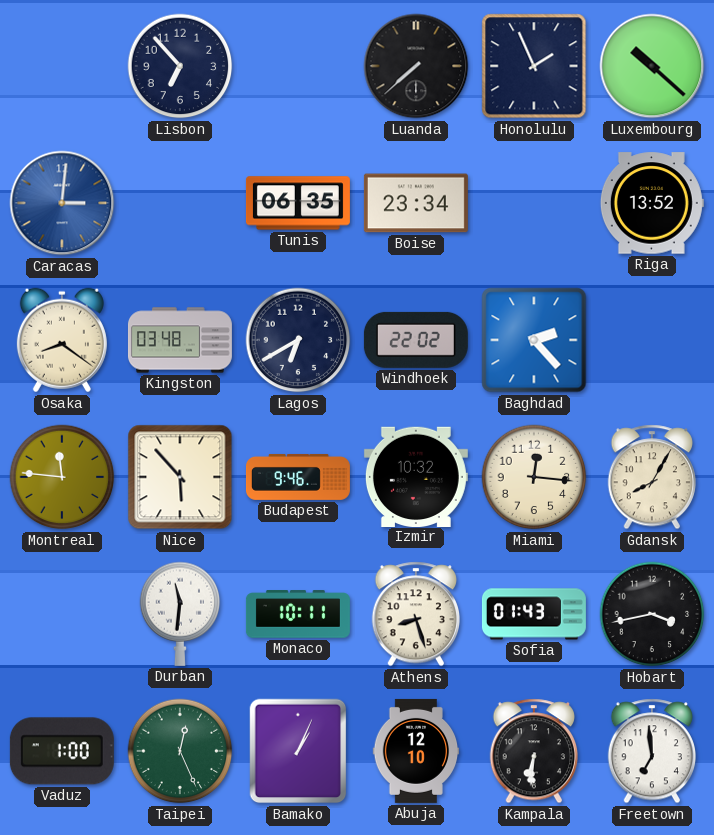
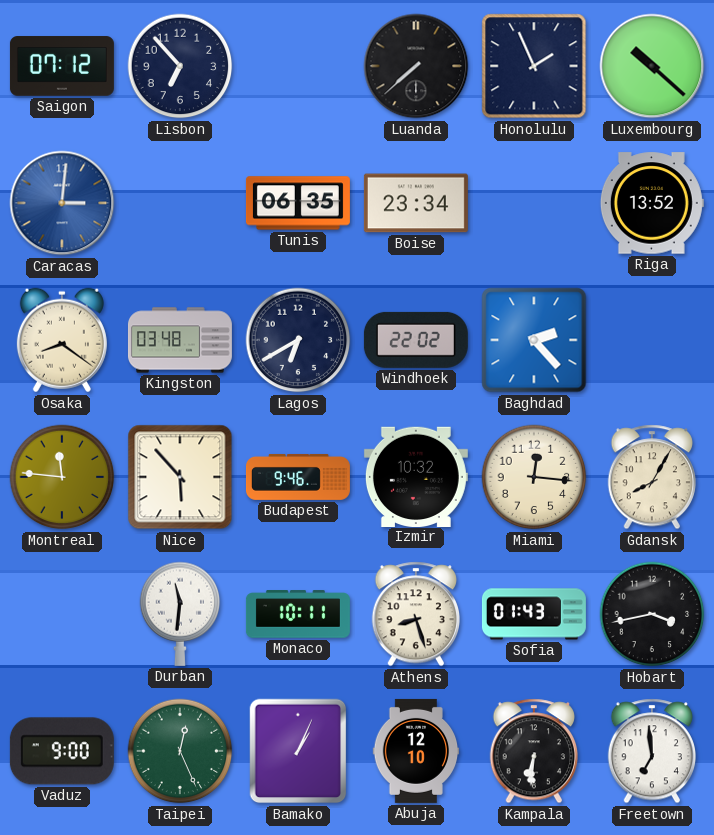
Saigon: none -> 07:12 (62, 66)
Vaduz: 1:00 -> 9:00 (62, 751)
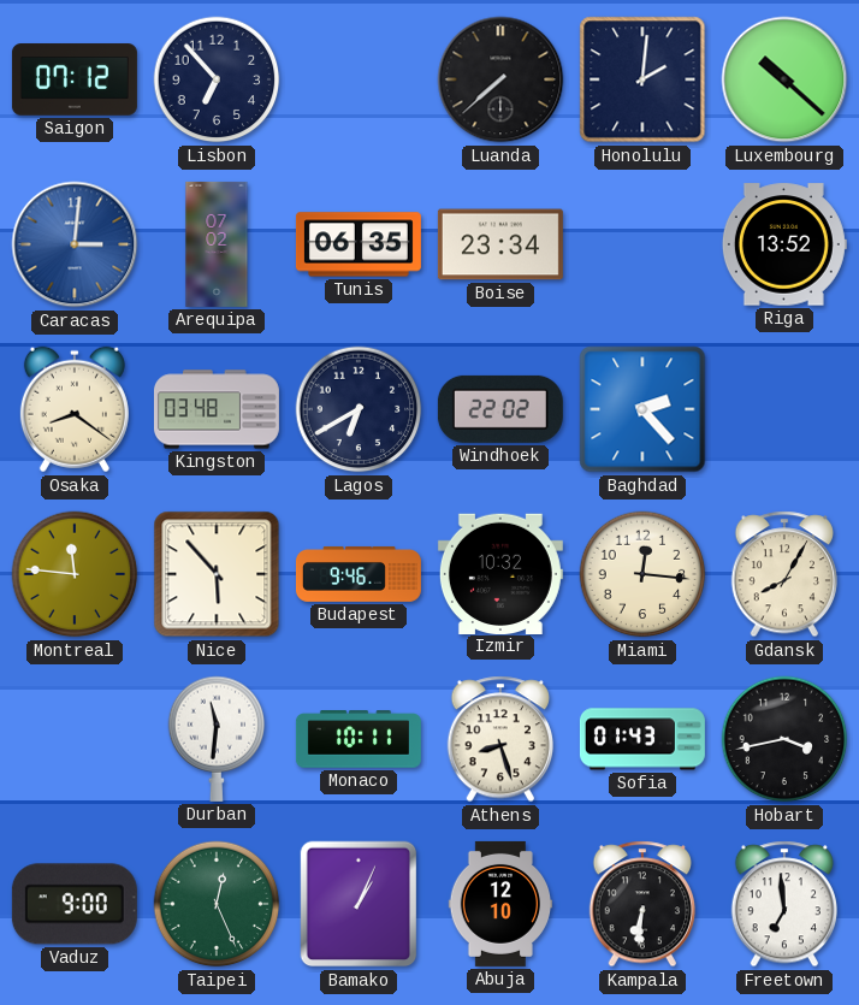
Honolulu: 1:56 -> 2:01 (642, 79)
Arequipa: none -> 07:02 (217, 244)
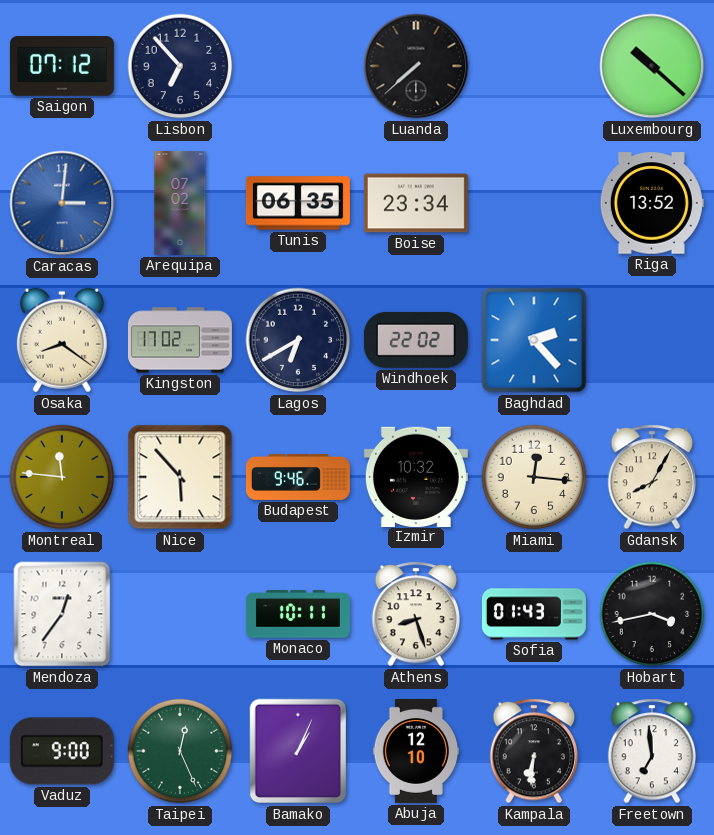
Honolulu: 2:01 -> none (642, 79)
Kingston: 03:48 -> 17:02 (180, 340)
Mendoza: none -> 12:36 (62, 614)
Durban: 11:31 -> none (217, 739)
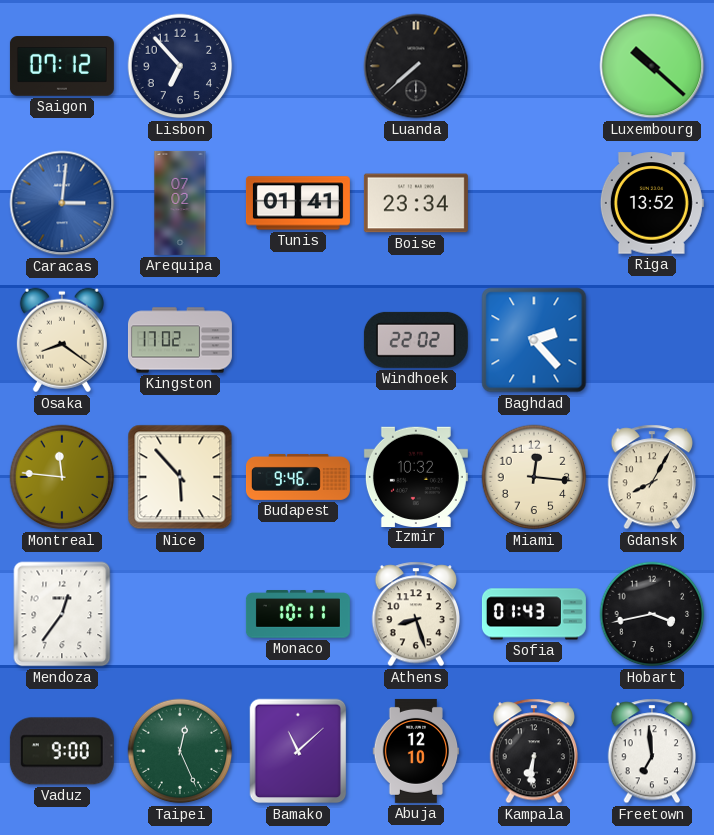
Tunis: 06:35 -> 01:41 (298, 203)
Lagos: 6:40 -> none (298, 340)
Bamako: 1:04 -> 11:08 (298, 751)
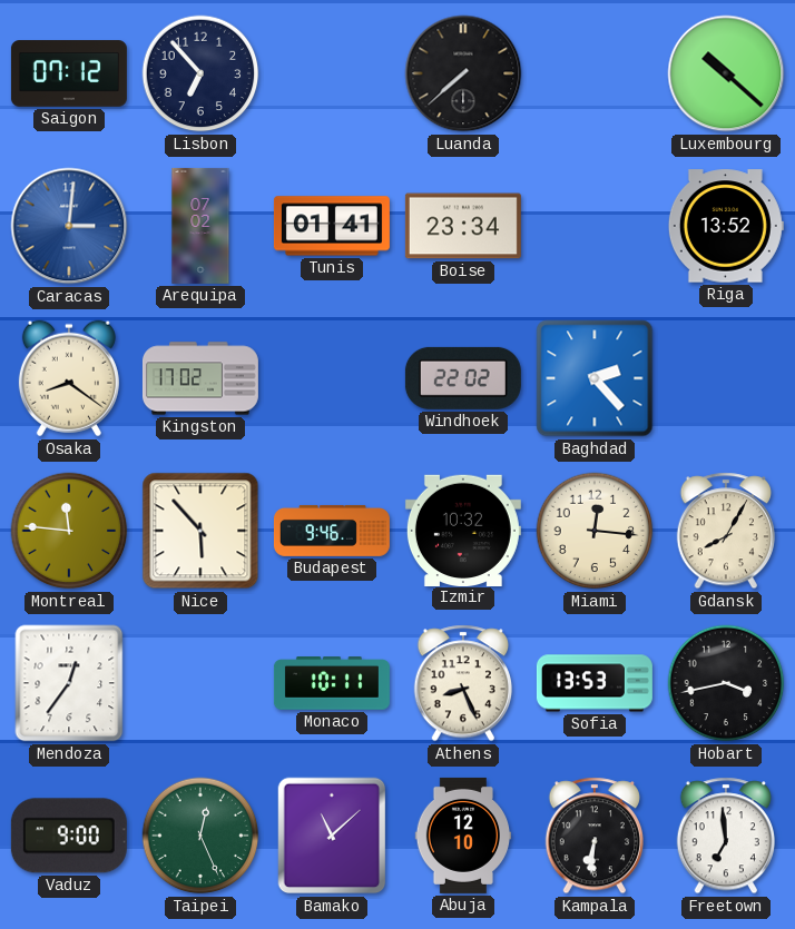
Athens: 8:27 -> 8:26 (462, 683)
Sofia: 01:43 -> 13:53 (595, 683)
